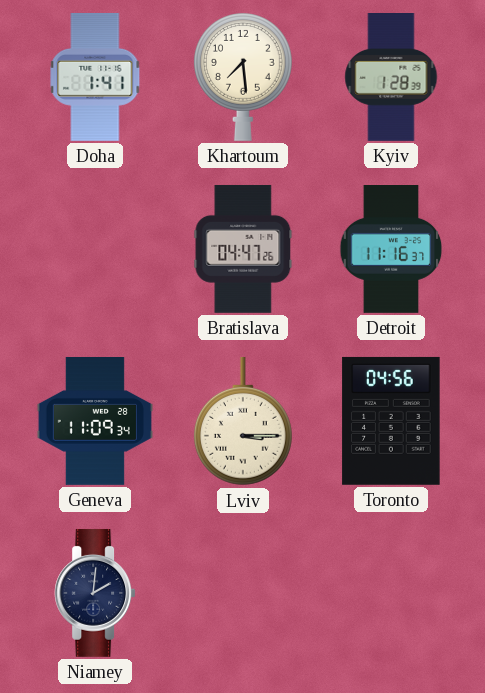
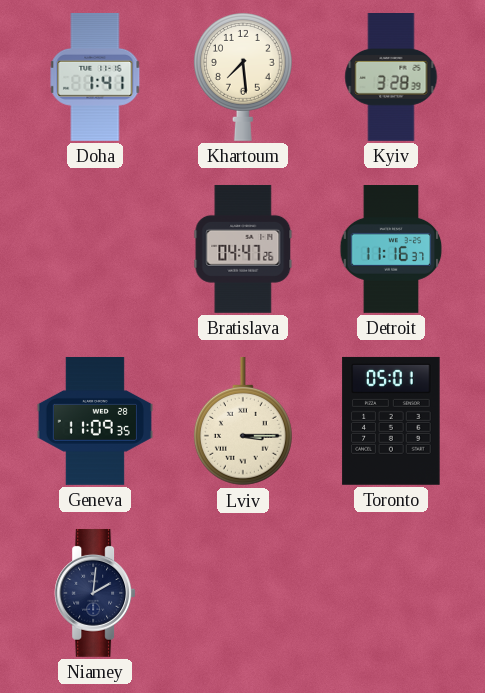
Kyiv: 1:28 -> 3:28 (391, 78)
Geneva: 11:09:34 -> 11:09:35 (95, 422)
Toronto: 04:56 -> 05:01 (391, 421)
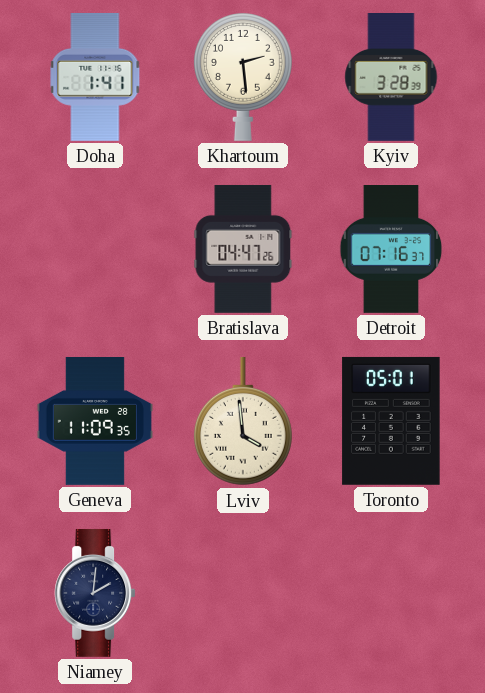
Khartoum: 7:29 -> 2:29 (243, 77)
Detroit: 11:16 -> 07:16 (391, 250)
Lviv: 3:15 -> 3:59 (243, 421)
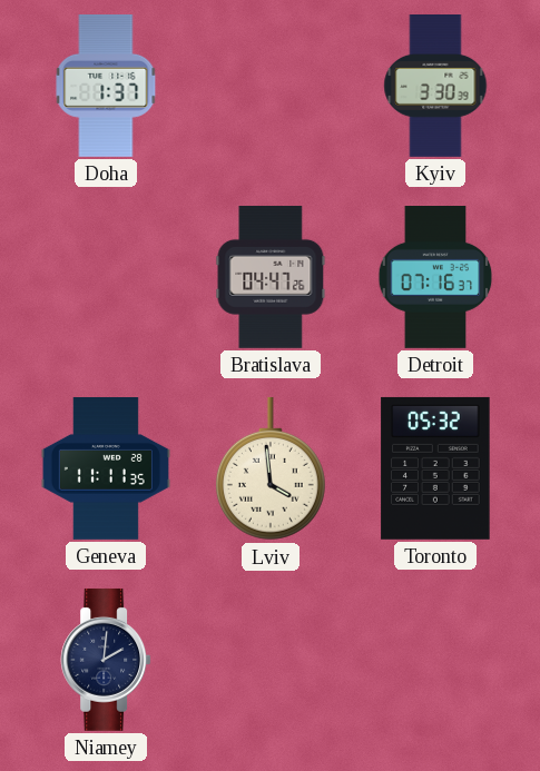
Doha: 1:41 -> 1:37 (106, 86)
Khartoum: 2:29 -> none (243, 77)
Kyiv: 3:28 -> 3:30 (435, 87)
Geneva: 11:09 -> 11:11 (106, 469)
Toronto: 05:01 -> 05:32 (435, 468)
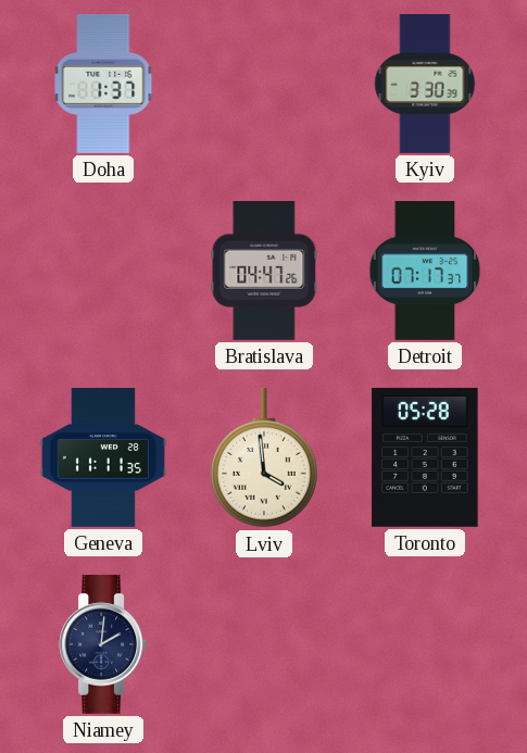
Detroit: 07:16 -> 07:17 (425, 272)
Toronto: 05:32 -> 05:28 (425, 457)
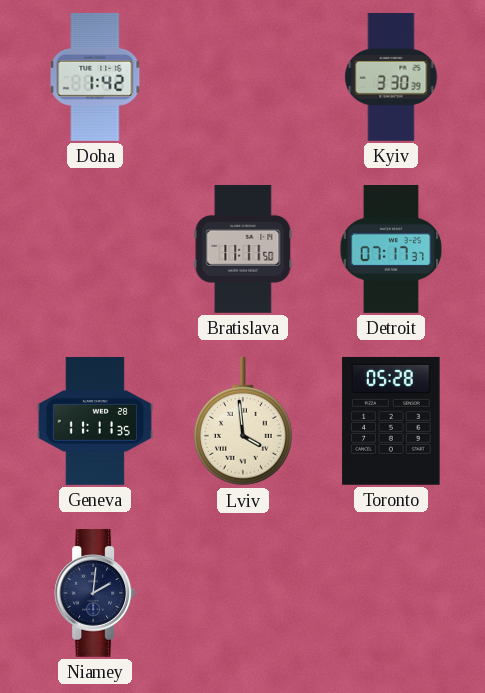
Doha: 1:37 -> 1:42 (95, 77)
Bratislava: 04:47 -> 11:11 (243, 249)
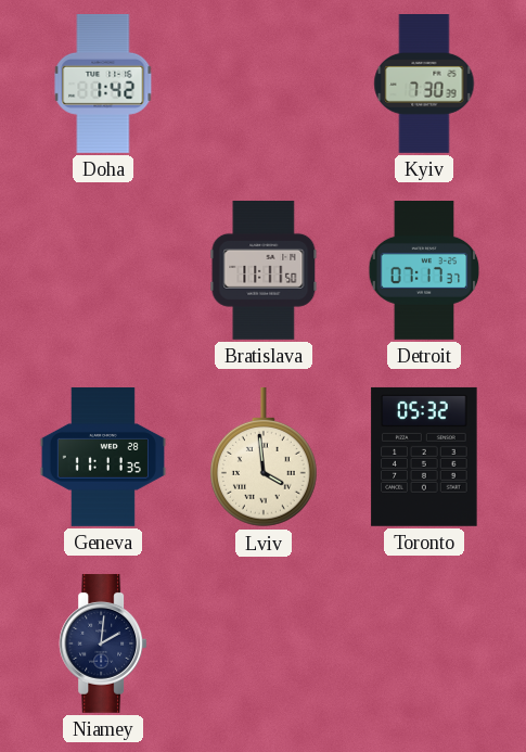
Kyiv: 3:30 -> 7:30 (424, 85)
Toronto: 05:28 -> 05:32 (424, 457)
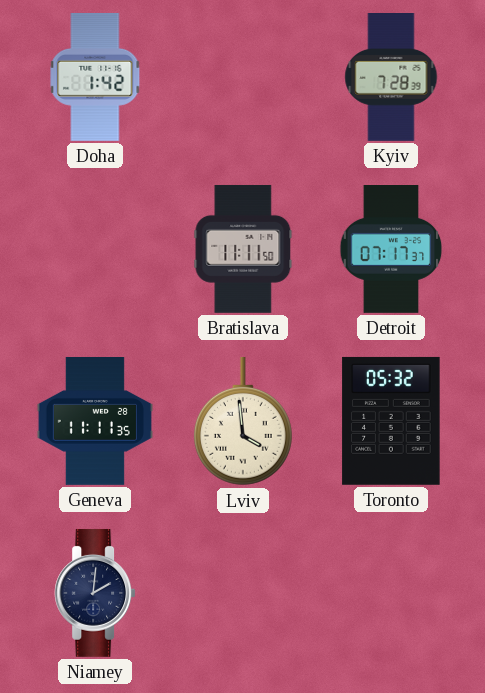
Kyiv: 7:30 -> 7:28 (391, 78)
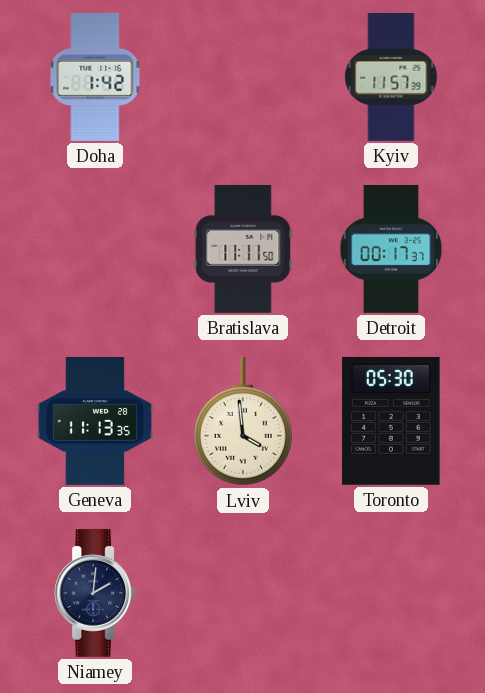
Kyiv: 7:28 -> 11:57 (391, 78)
Detroit: 07:17 -> 00:17 (391, 250)
Geneva: 11:11 -> 11:13 (95, 422)
Toronto: 05:32 -> 05:30 (391, 421)
